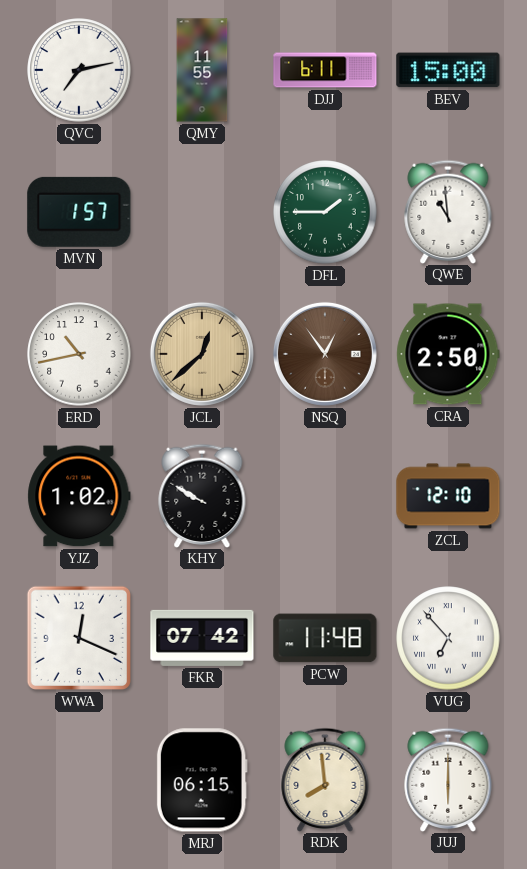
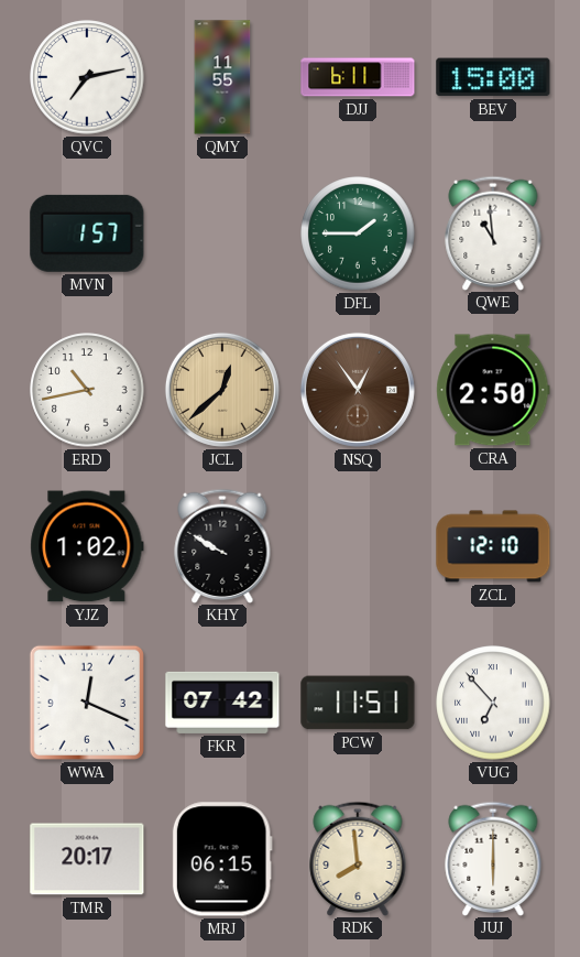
PCW: 11:48 -> 11:51 (358, 703)
TMR: none -> 20:17 (87, 859)
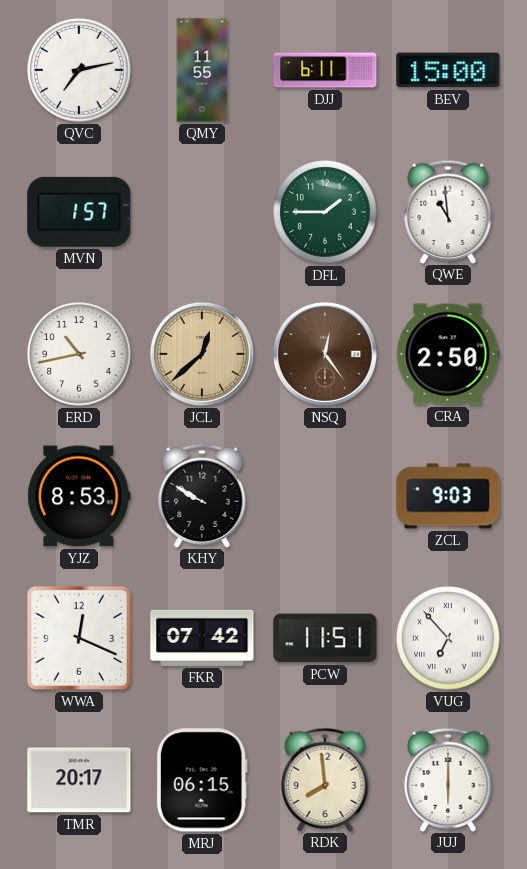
NSQ: 12:54 -> 12:24 (325, 354)
YJZ: 1:02 -> 8:53 (79, 496)
ZCL: 12:10 -> 9:03 (448, 496)
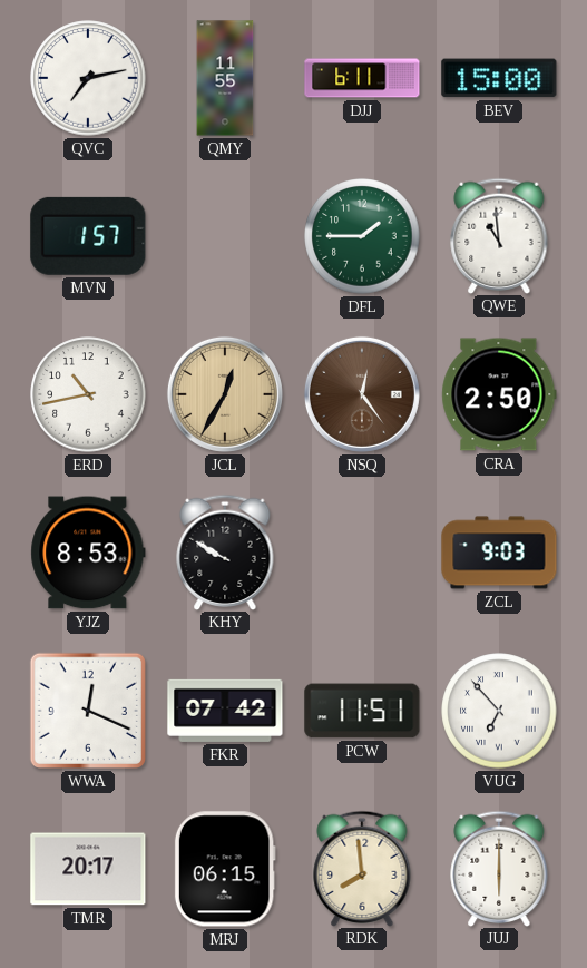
JCL: 12:38 -> 12:35 (225, 394)
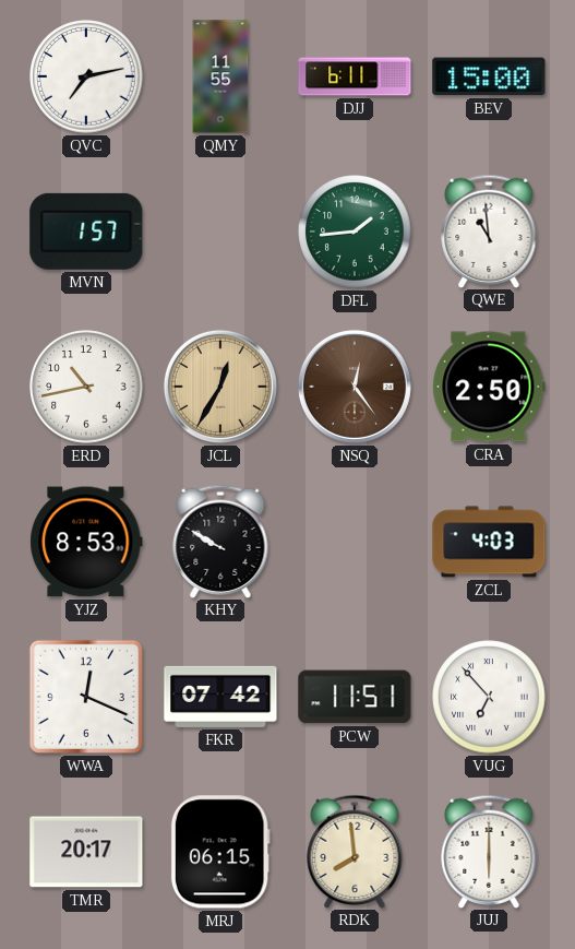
DFL: 1:45 -> 1:44 (355, 232)
ZCL: 9:03 -> 4:03 (489, 542)
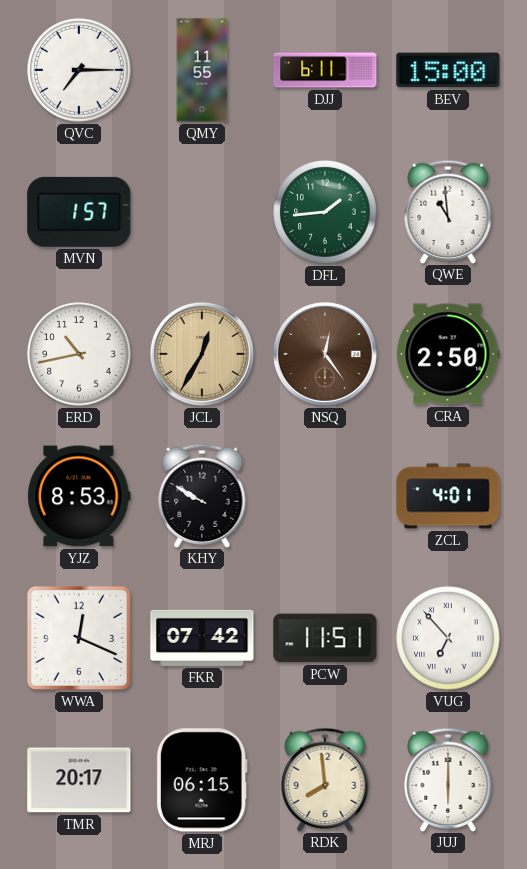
QVC: 7:13 -> 7:15 (79, 70)
ZCL: 4:03 -> 4:01 (448, 496)
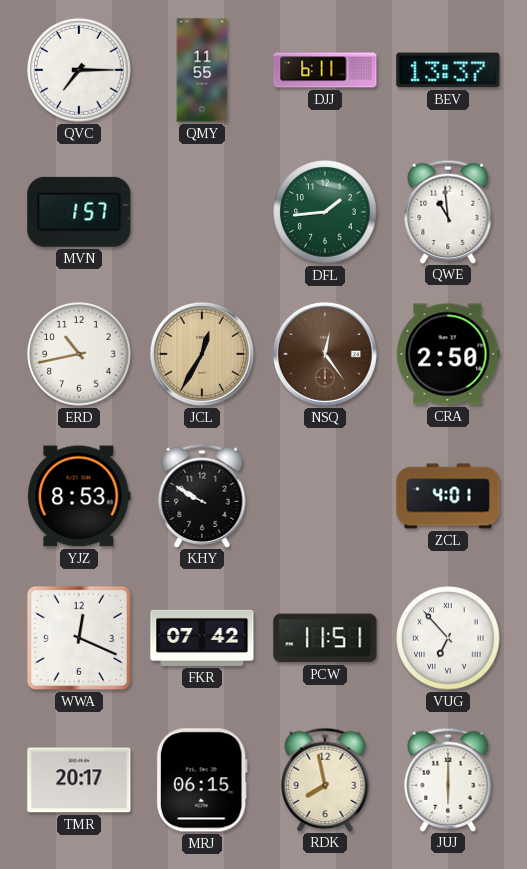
BEV: 15:00 -> 13:37 (448, 70)
RDK: 7:59 -> 7:58 (325, 779)
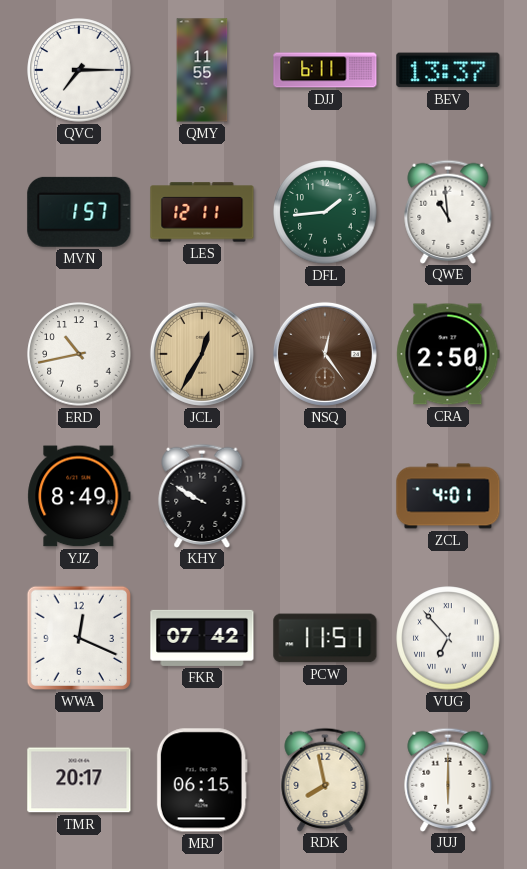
LES: none -> 12:11 (202, 212)
YJZ: 8:53 -> 8:49 (79, 496)
